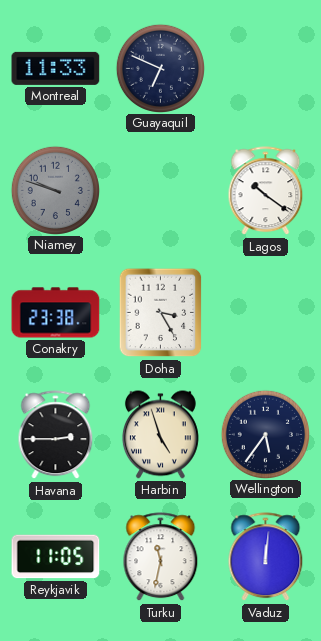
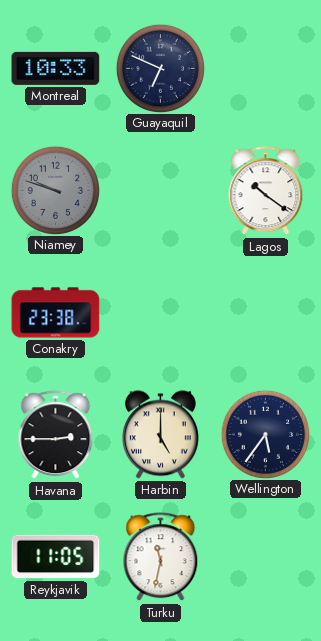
Montreal: 11:33 -> 10:33 (56, 68)
Doha: 3:25 -> none (161, 313)
Harbin: 4:57 -> 5:00 (160, 435)
Vaduz: 12:01 -> none (266, 557)
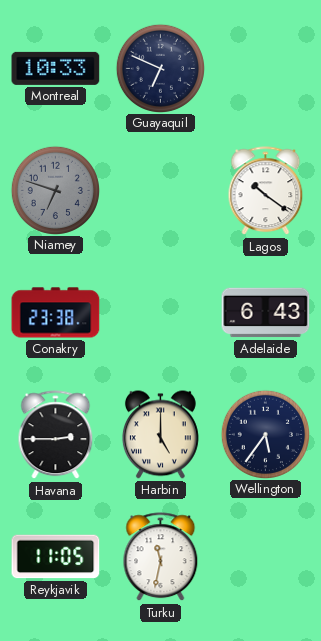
Niamey: 9:48 -> 6:48 (55, 190)
Adelaide: none -> 6:43 (266, 313)
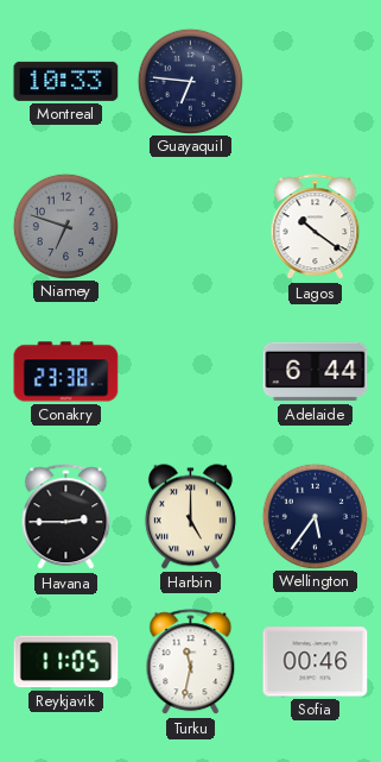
Guayaquil: 6:49 -> 6:46 (190, 81)
Adelaide: 6:43 -> 6:44 (316, 372)
Sofia: none -> 00:46 (316, 662)
